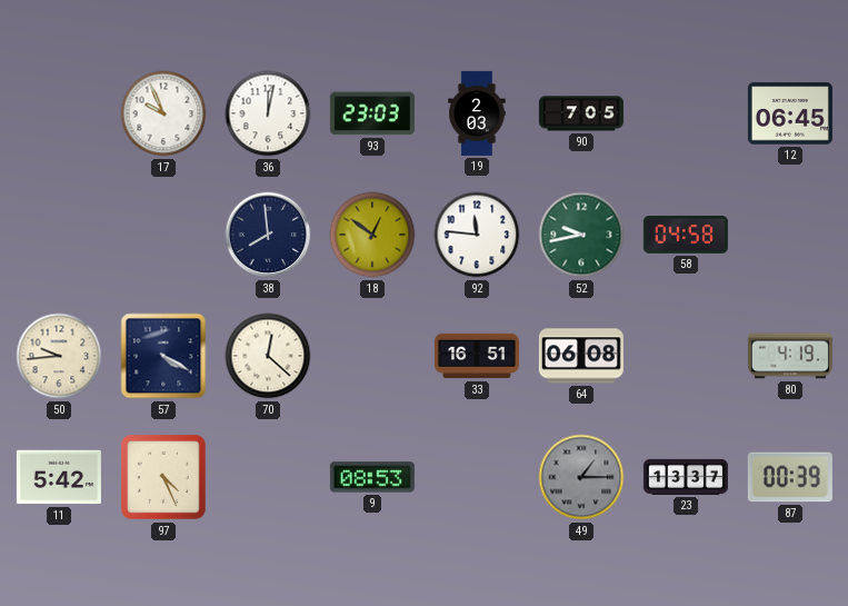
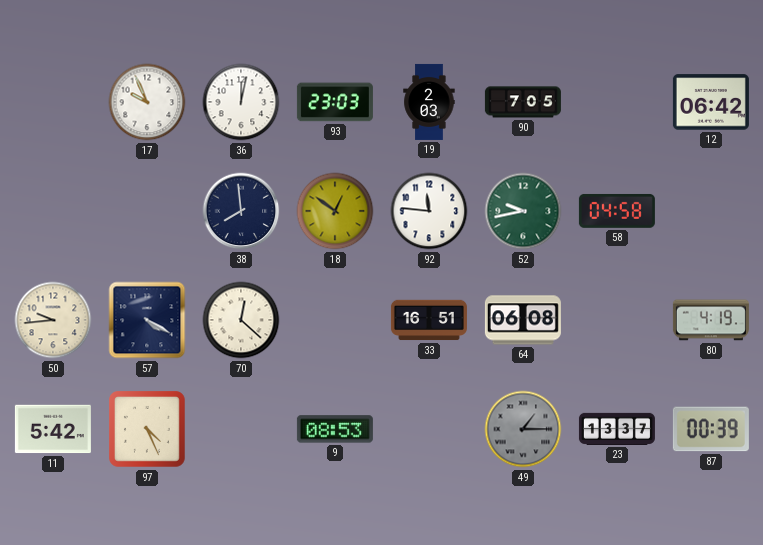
12: 06:45 -> 06:42 (711, 102)
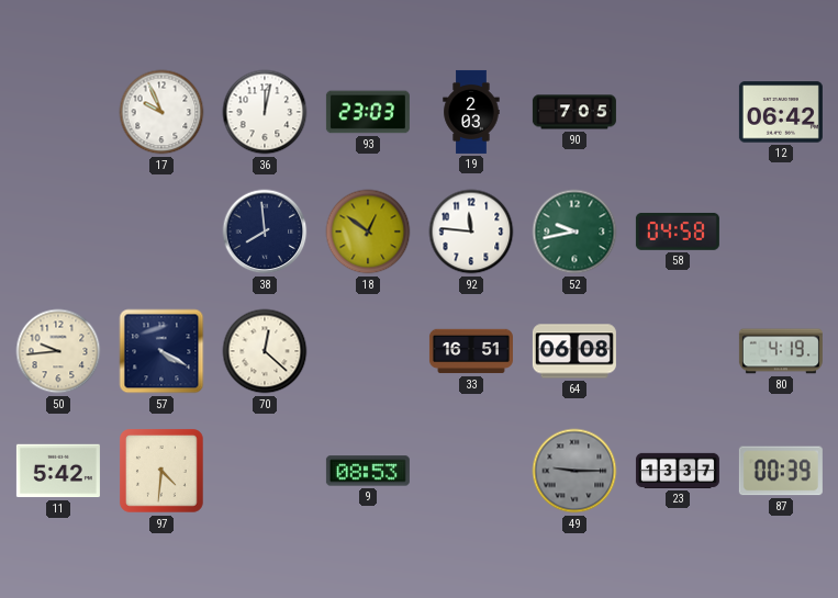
97: 4:26 -> 4:31 (163, 472)
49: 1:15 -> 9:15 (574, 471)
